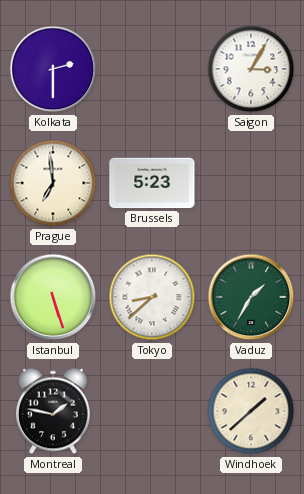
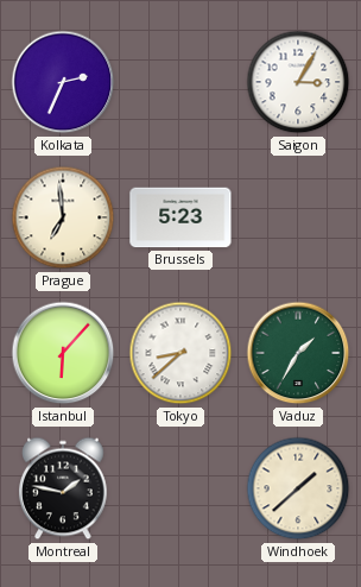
Kolkata: 2:30 -> 2:34 (63, 82)
Istanbul: 5:27 -> 6:07 (63, 353)
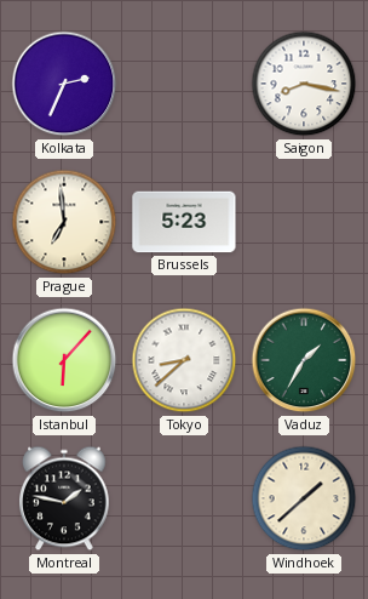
Saigon: 3:05 -> 8:17 (304, 84)
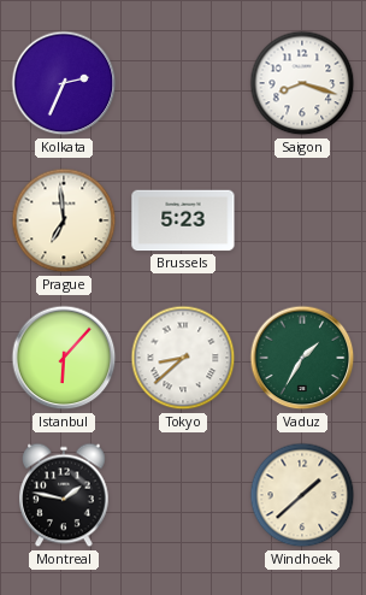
Saigon: 8:17 -> 8:18 (302, 83)
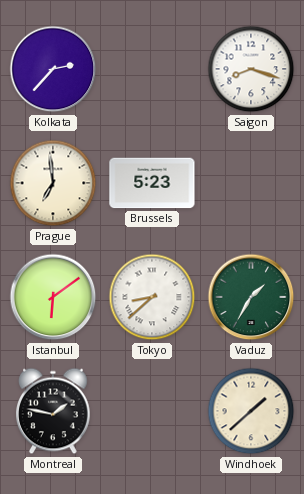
Kolkata: 2:34 -> 2:37 (53, 69)
Istanbul: 6:07 -> 6:09 (53, 297)
